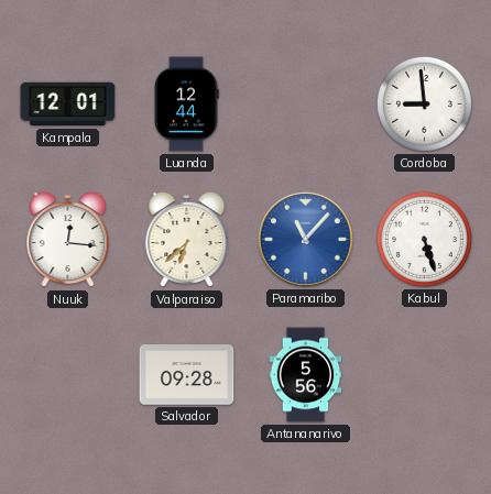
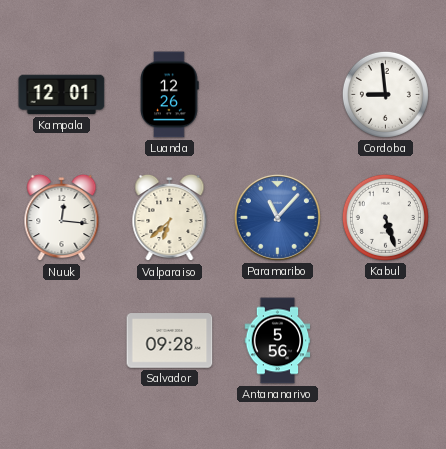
Luanda: 12:44 -> 12:26 (170, 95)
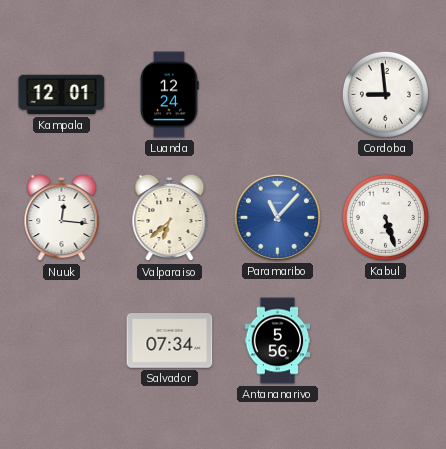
Luanda: 12:26 -> 12:24 (170, 95)
Salvador: 09:28 -> 07:34 (170, 341)
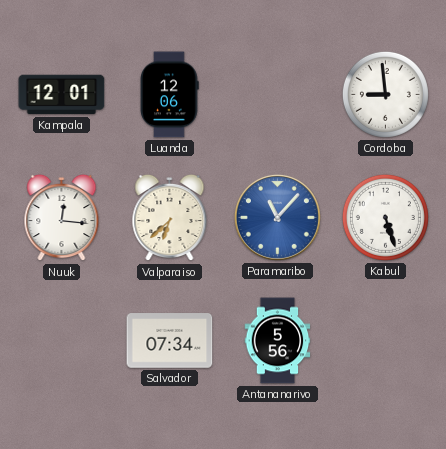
Luanda: 12:24 -> 12:06 (170, 95)
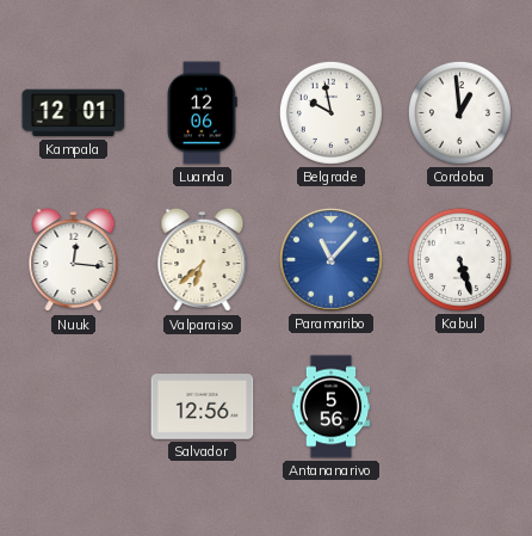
Belgrade: none -> 9:58 (330, 112)
Cordoba: 8:59 -> 12:59 (459, 112)
Salvador: 07:34 -> 12:56 (203, 407)
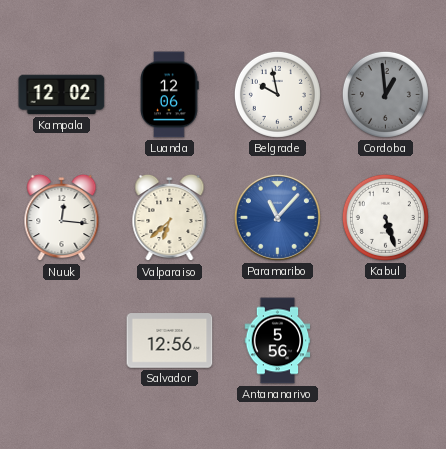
Kampala: 12:01 -> 12:02 (62, 95)
Cordoba dial: white -> grey (385, 94)
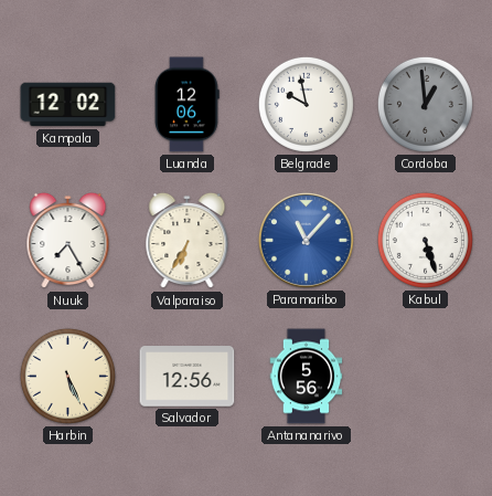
Nuuk: 12:16 -> 7:25 (68, 241)
Valparaiso: 6:38 -> 6:35 (188, 241)
Harbin: none -> 5:26 (67, 376)
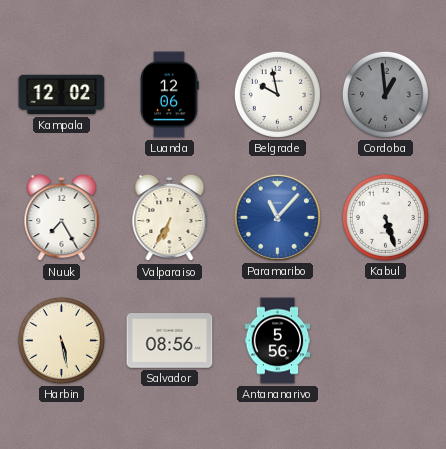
Harbin: 5:26 -> 5:28 (61, 340)
Salvador: 12:56 -> 08:56 (170, 341)
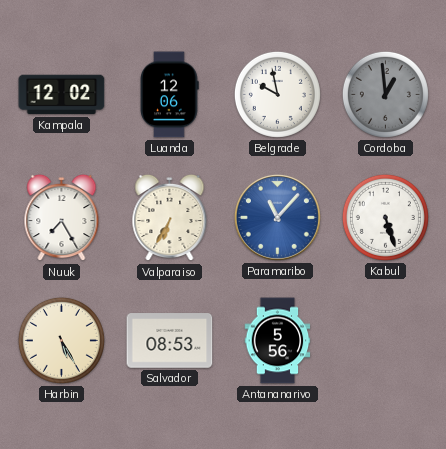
Harbin: 5:28 -> 5:25 (61, 340)
Salvador: 08:56 -> 08:53 (170, 341)
